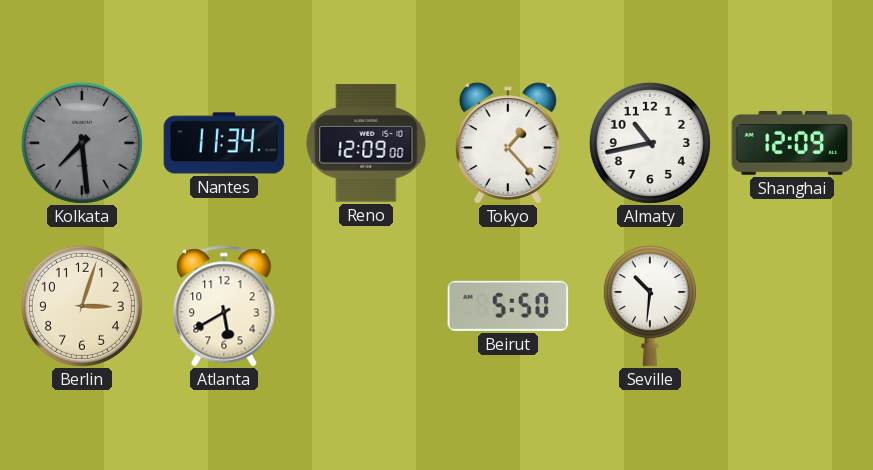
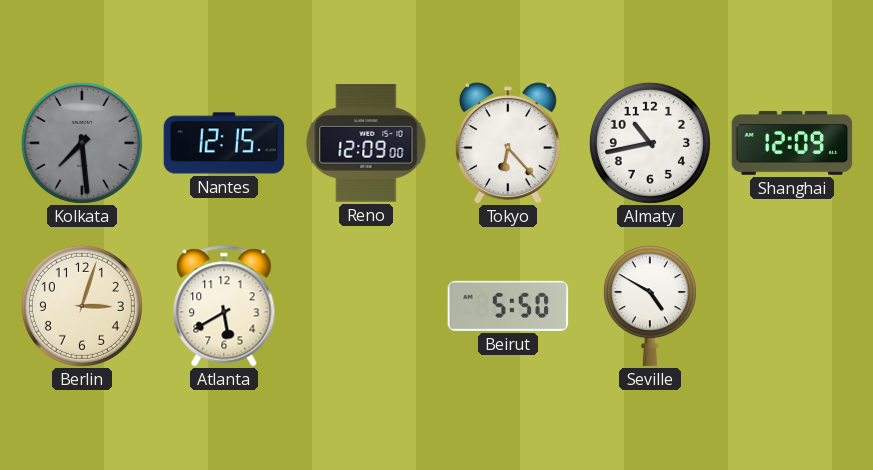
Nantes: 11:34 -> 12:15 (224, 143)
Tokyo: 1:23 -> 6:23 (508, 143)
Seville: 10:31 -> 4:50 (650, 306)
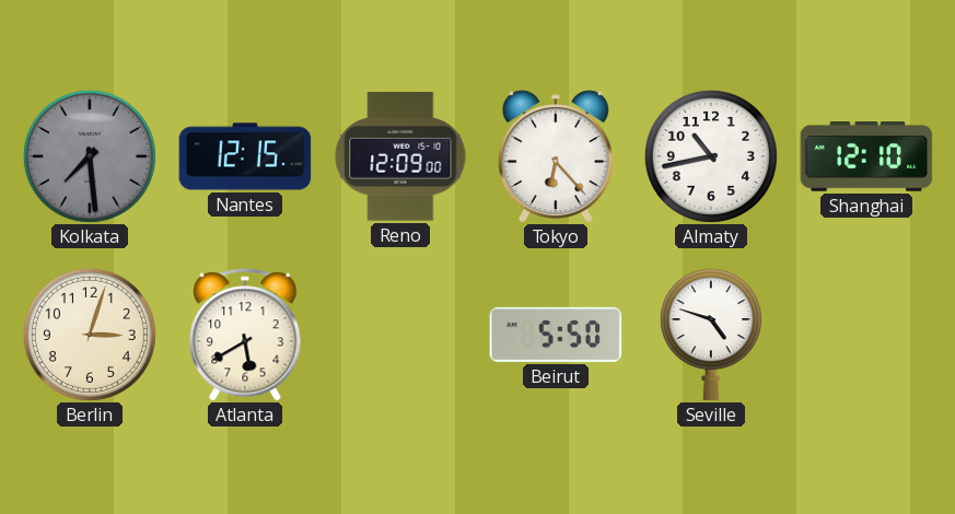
Shanghai: 12:09 -> 12:10 (866, 157)
Seville: 4:50 -> 4:48 (711, 335)
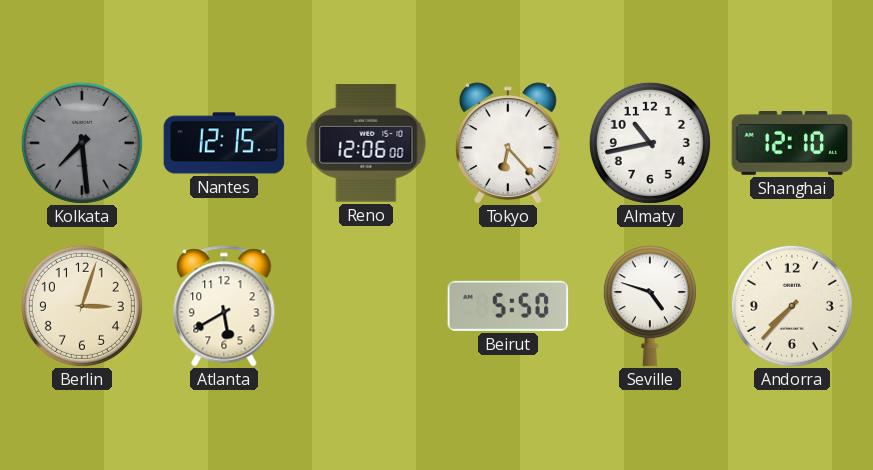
Reno: 12:09 -> 12:06 (366, 143)
Andorra: none -> 7:37 (792, 306)
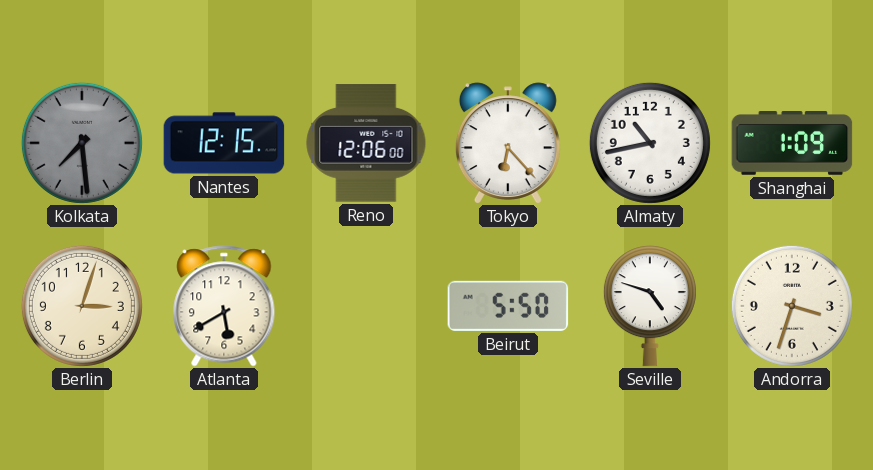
Shanghai: 12:10 -> 1:09 (792, 144)
Andorra: 7:37 -> 3:33 (792, 306)
